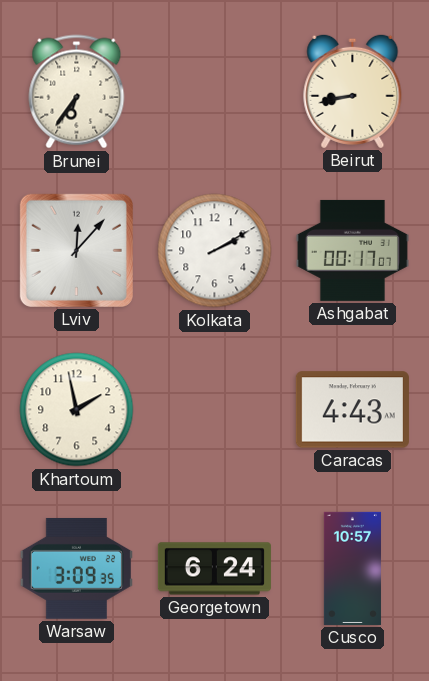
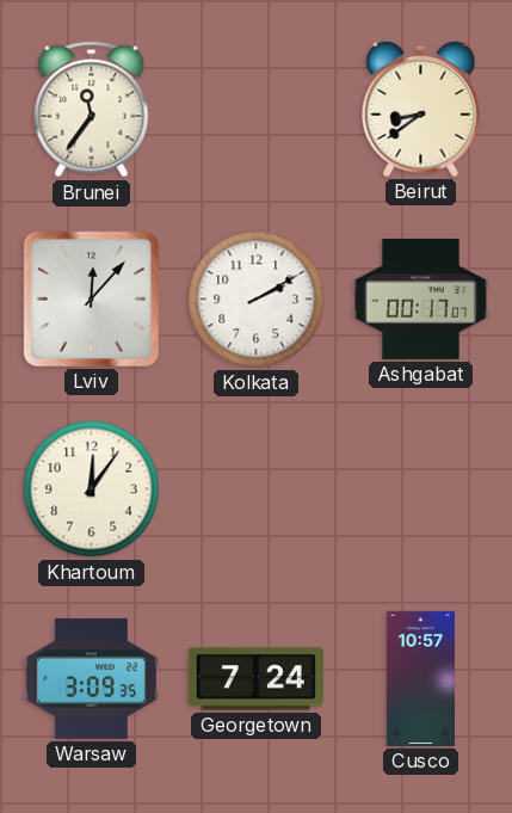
Brunei: 6:36 -> 11:36 (92, 110)
Beirut: 8:43 -> 8:39 (421, 109)
Khartoum: 1:58 -> 12:06 (92, 489)
Caracas: 4:43 -> none (352, 410)
Georgetown: 6:24 -> 7:24 (255, 679)
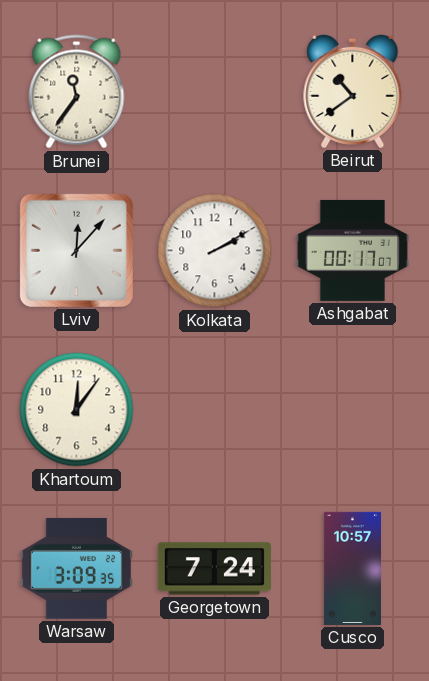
Beirut: 8:39 -> 10:39 (353, 91)
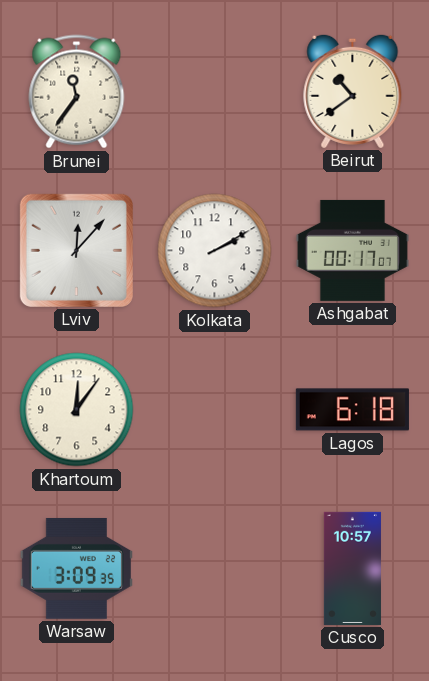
Lagos: none -> 6:18 (352, 410)
Georgetown: 7:24 -> none (214, 569)
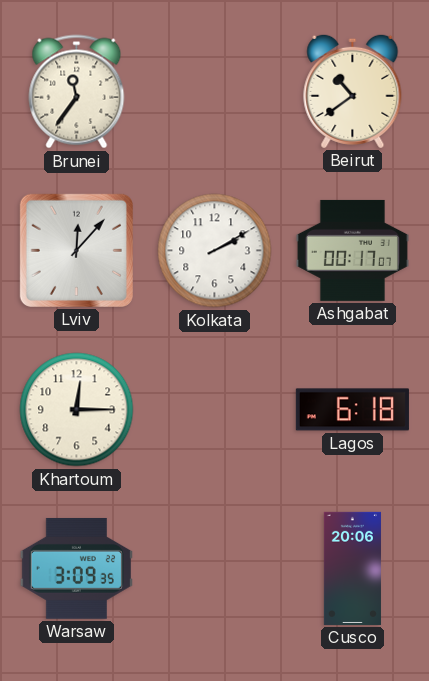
Khartoum: 12:06 -> 12:15 (77, 410)
Cusco: 10:57 -> 20:06 (352, 568)
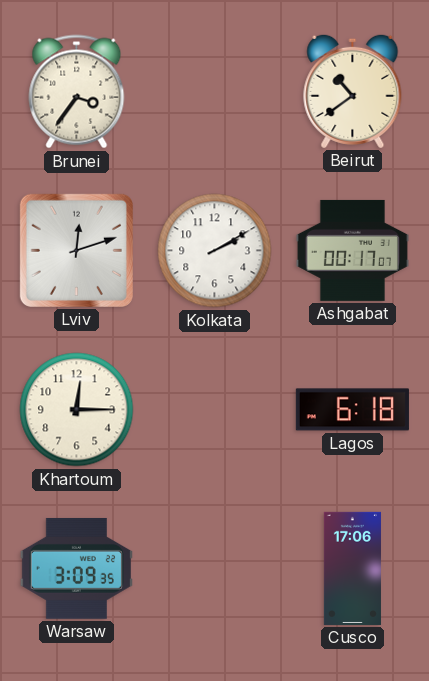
Brunei: 11:36 -> 3:36 (77, 92)
Lviv: 12:07 -> 12:12 (76, 250)
Cusco: 20:06 -> 17:06 (352, 568)
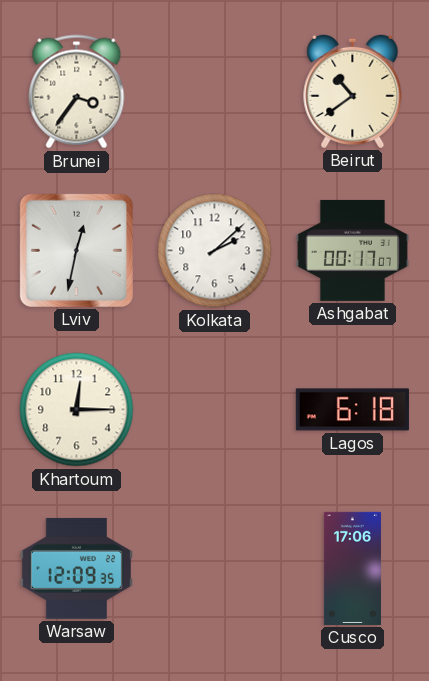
Lviv: 12:12 -> 12:32 (76, 250)
Kolkata: 2:10 -> 2:08 (215, 251)
Warsaw: 3:09 -> 12:09 (76, 568)
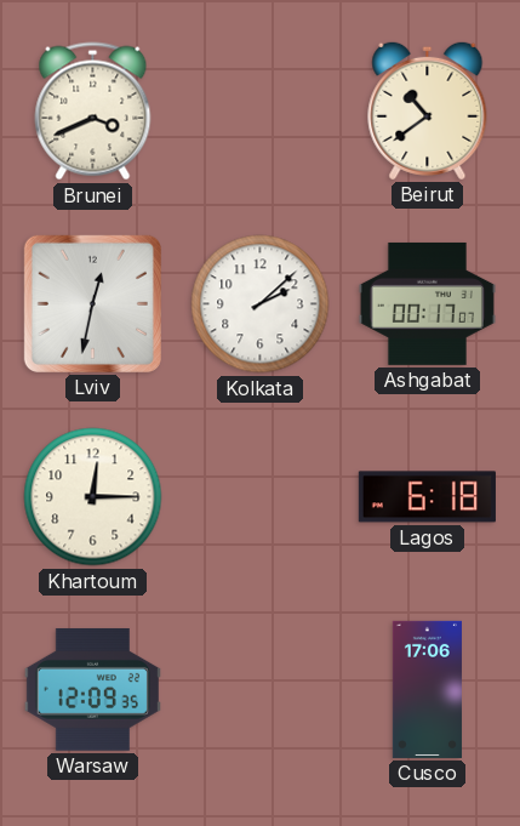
Brunei: 3:36 -> 3:41 (93, 112)
